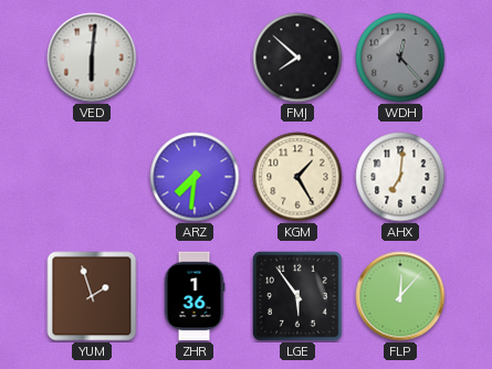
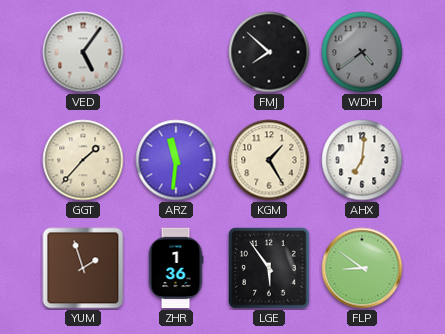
VED: 6:01 -> 5:06 (83, 52)
WDH: 12:23 -> 4:39 (362, 52)
GGT: none -> 1:37 (83, 160)
ARZ: 7:31 -> 11:31 (176, 160)
FLP: 12:07 -> 8:51 (362, 268)
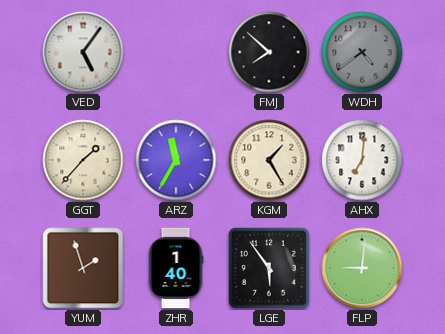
ARZ: 11:31 -> 11:35 (176, 160)
ZHR: 1:36 -> 1:40 (176, 268)
FLP: 8:51 -> 9:01 (362, 268)
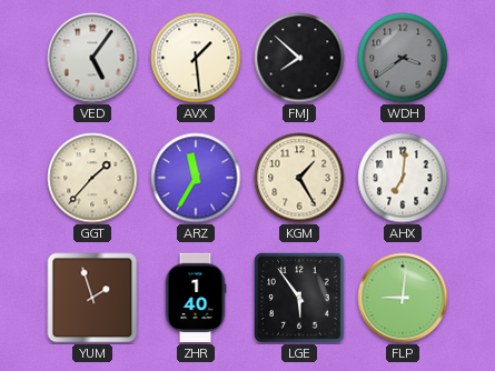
AVX: none -> 1:29 (196, 58)
WDH: 4:39 -> 3:39 (403, 58)
